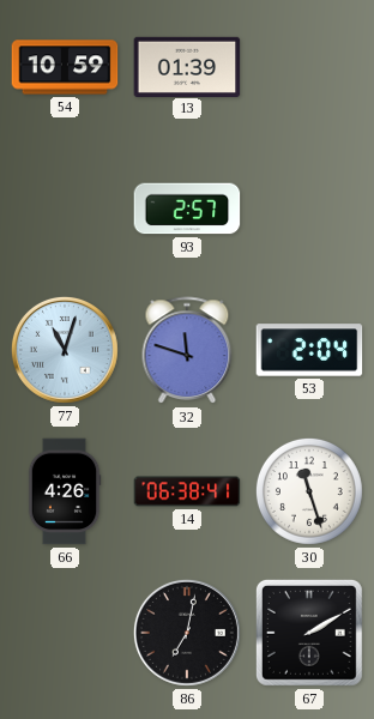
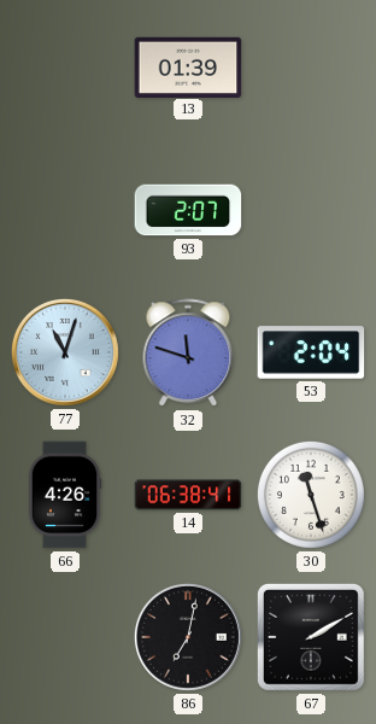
54: 10:59 -> none (65, 67)
93: 2:57 -> 2:07 (188, 210)
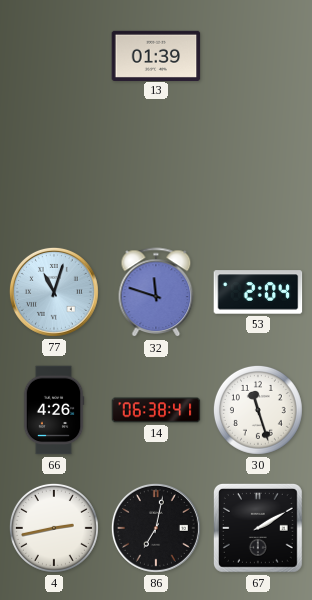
93: 2:07 -> none (188, 210)
4: none -> 2:43 (54, 528)
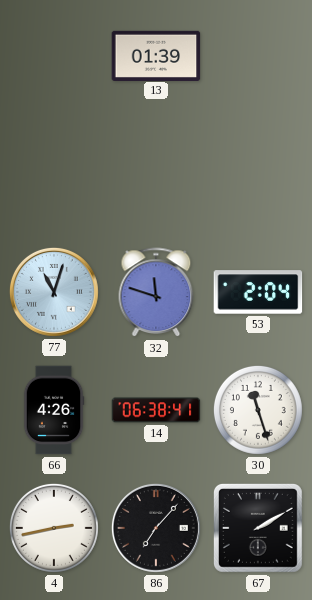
86: 7:02 -> 7:07 (156, 528)
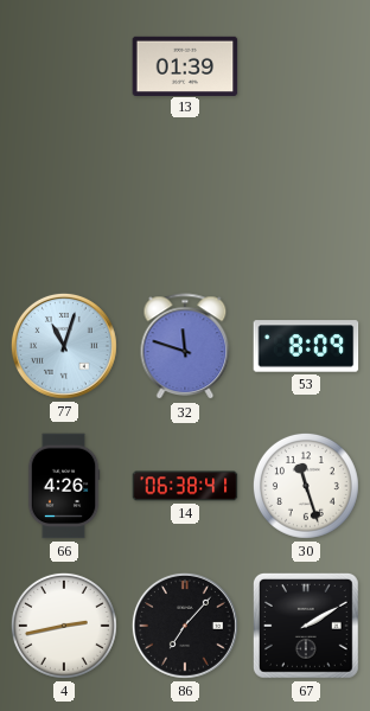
53: 2:04 -> 8:09 (306, 346)
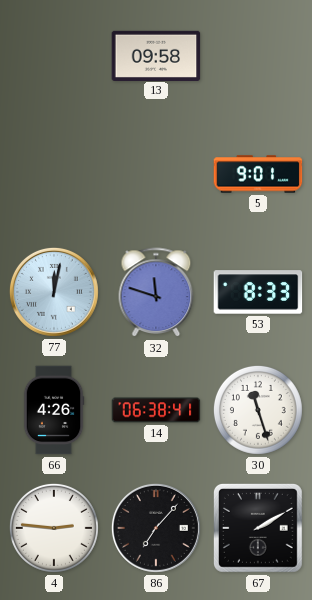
13: 01:39 -> 09:58 (156, 55)
5: none -> 9:01 (258, 174)
77: 11:03 -> 12:02 (54, 292)
53: 8:09 -> 8:33 (258, 292)
4: 2:43 -> 2:46 (54, 528)
